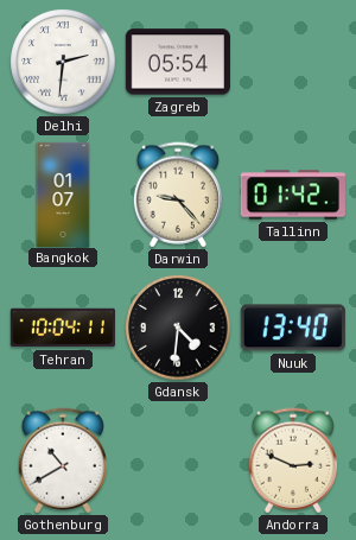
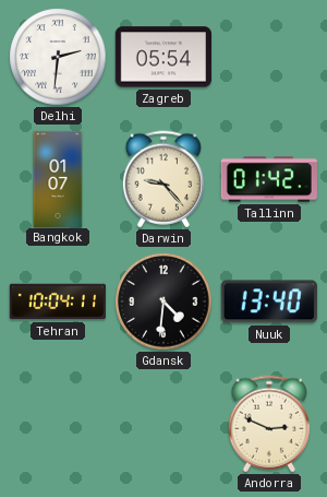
Gothenburg: 10:40 -> none (63, 460)
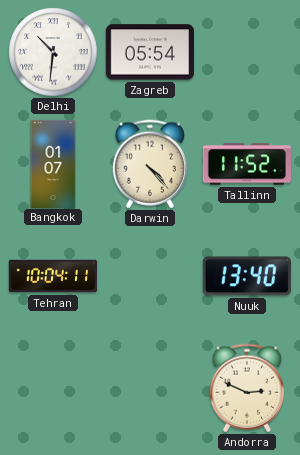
Delhi: 2:31 -> 10:31 (53, 52)
Darwin: 9:23 -> 4:23 (150, 164)
Tallinn: 01:42 -> 11:52 (247, 164)
Gdansk: 4:31 -> none (163, 301)
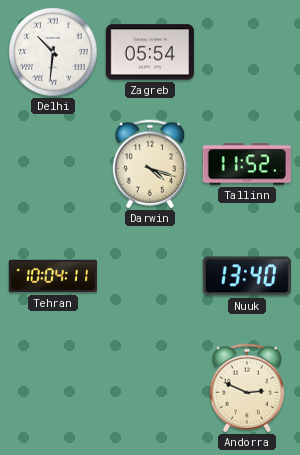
Bangkok: 01:07 -> none (53, 163)
Darwin: 4:23 -> 4:18 (150, 164)
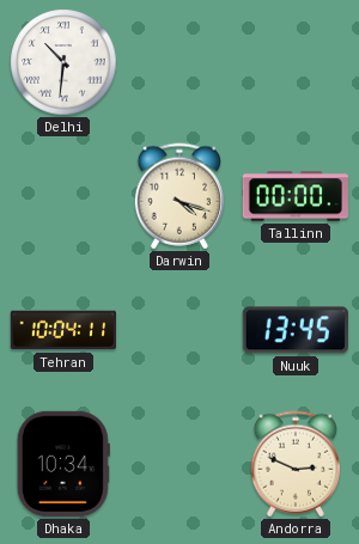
Zagreb: 05:54 -> none (150, 52)
Tallinn: 11:52 -> 00:00 (296, 196)
Nuuk: 13:40 -> 13:45 (296, 330)
Dhaka: none -> 10:34 (63, 464)
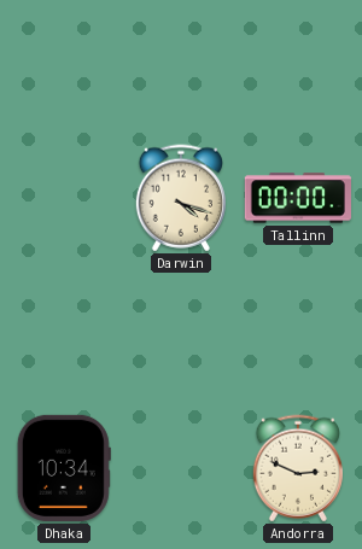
Delhi: 10:31 -> none (63, 62)
Tehran: 10:04 -> none (63, 330)
Nuuk: 13:45 -> none (296, 330)
